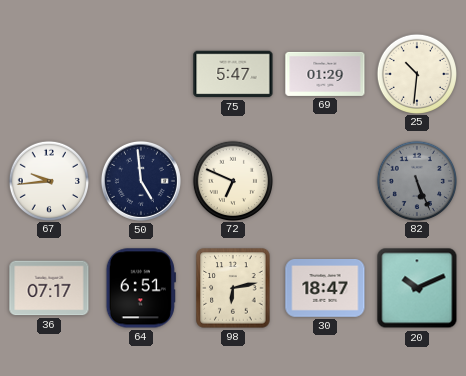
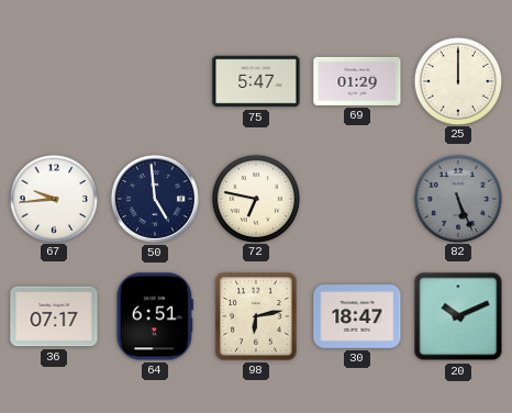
25: 10:31 -> 12:00 (457, 80)
72: 6:49 -> 6:47 (255, 198)
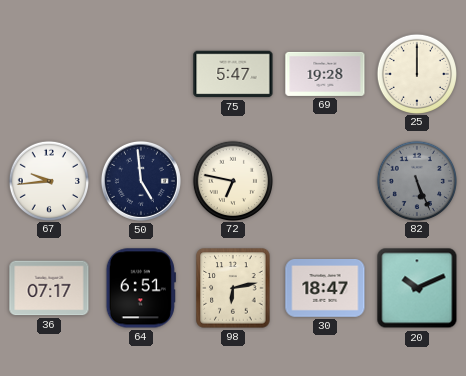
69: 01:29 -> 19:28 (325, 74)
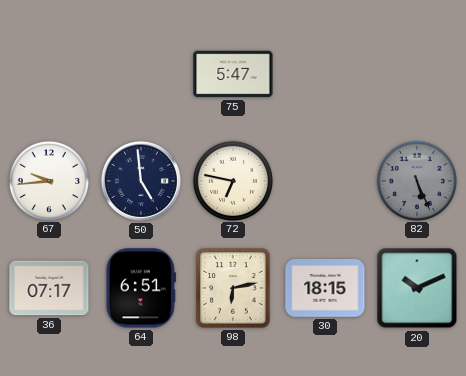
69: 19:28 -> none (325, 74)
25: 12:00 -> none (416, 73)
30: 18:47 -> 18:15 (325, 289)
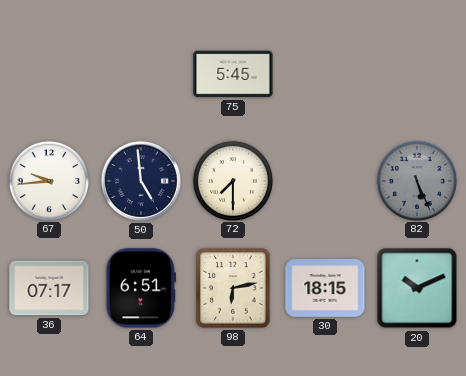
75: 5:47 -> 5:45 (233, 74)
72: 6:47 -> 7:30 (232, 180)
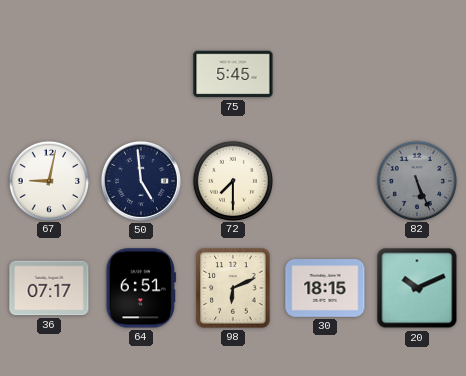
67: 9:44 -> 9:02 (48, 180)
98: 6:13 -> 6:11 (233, 288)
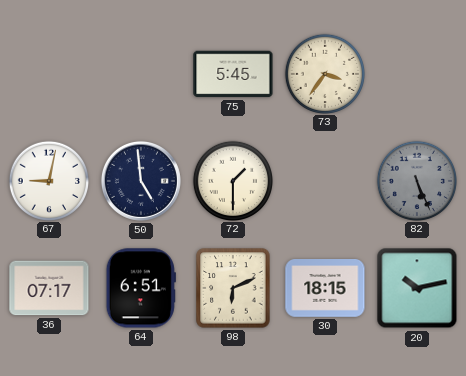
73: none -> 3:36 (324, 73)
72: 7:30 -> 1:30 (232, 180)
20: 10:11 -> 10:13 (417, 288)
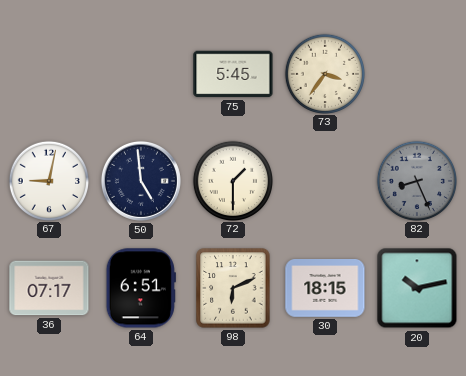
82: 5:26 -> 8:26 (416, 180)
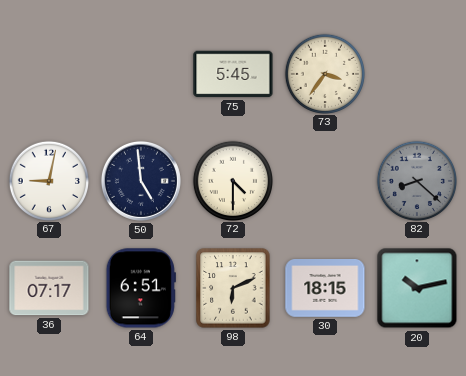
72: 1:30 -> 4:30 (232, 180)
82: 8:26 -> 8:22 (416, 180)
